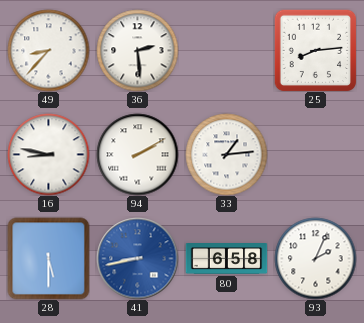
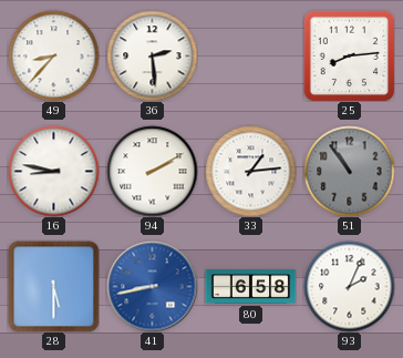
51: none -> 10:54 (349, 171)
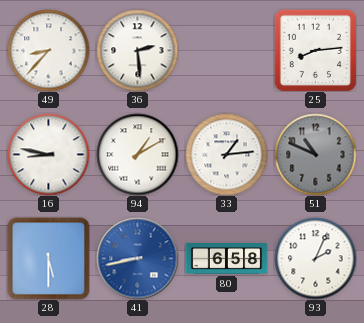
94: 2:10 -> 1:10 (137, 154)
51: 10:54 -> 10:49 (315, 154)
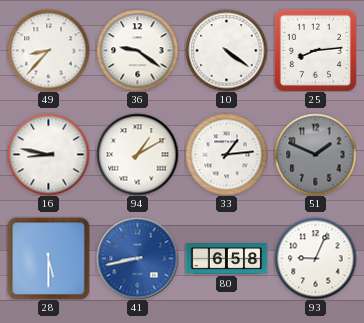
36: 2:29 -> 9:21 (137, 50)
10: none -> 4:21 (226, 50)
51: 10:49 -> 1:49 (315, 154)
93: 2:04 -> 9:04 (315, 258)
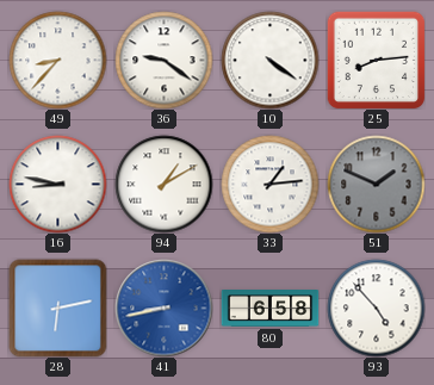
28: 5:30 -> 6:13 (57, 308)
93: 9:04 -> 4:53 (376, 308)
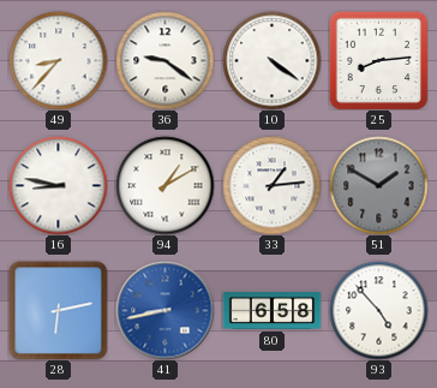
51: 1:49 -> 1:50 (378, 185)
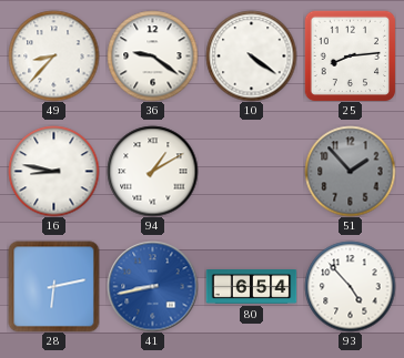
33: 1:14 -> none (271, 185)
51: 1:50 -> 1:53 (350, 171)
80: 6:58 -> 6:54 (251, 287)
